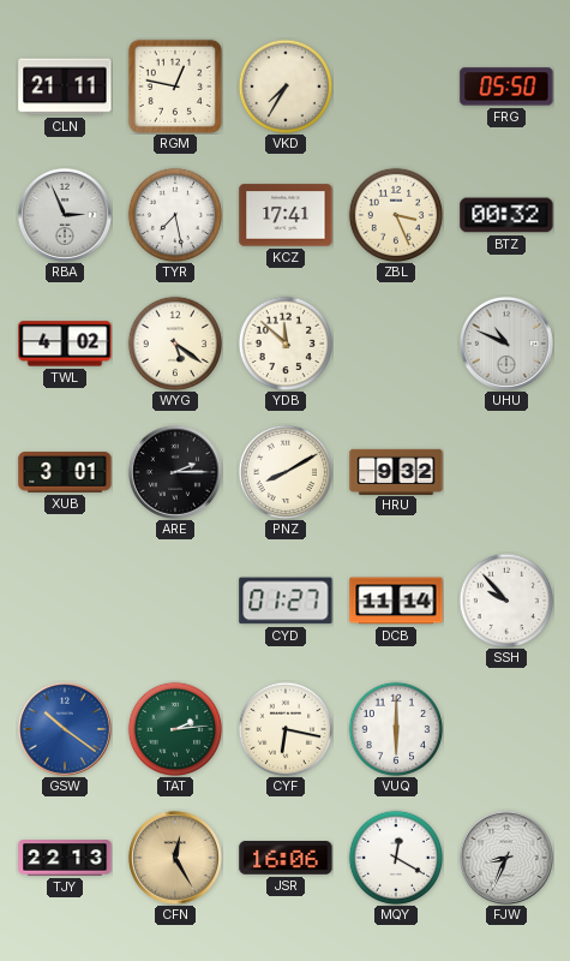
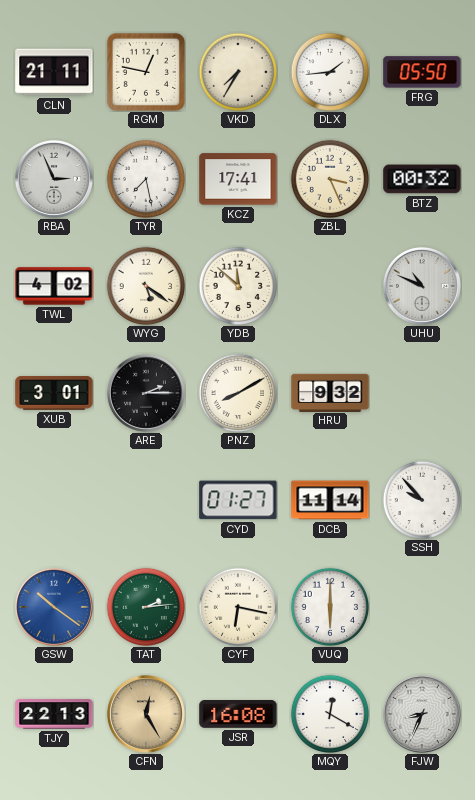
DLX: none -> 1:44 (330, 72)
JSR: 16:06 -> 16:08 (238, 715)
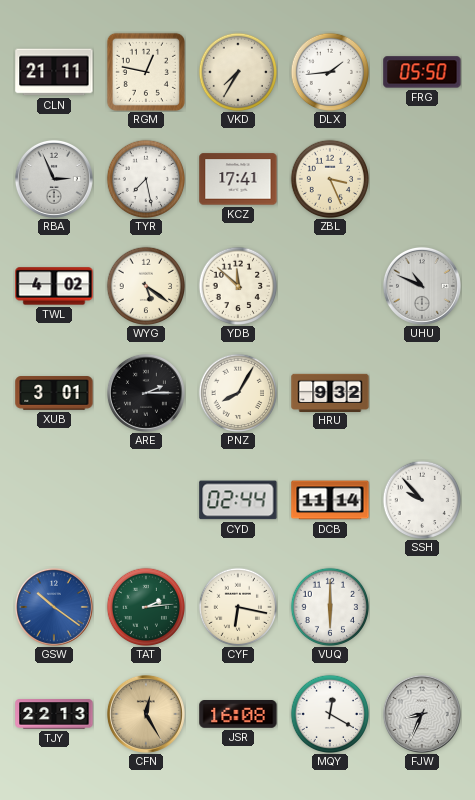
BTZ: 00:32 -> none (422, 179)
PNZ: 8:10 -> 8:05 (238, 393)
CYD: 01:27 -> 02:44 (238, 500)
